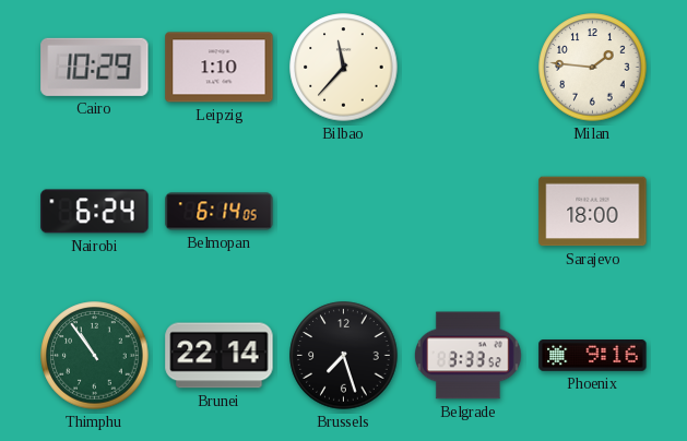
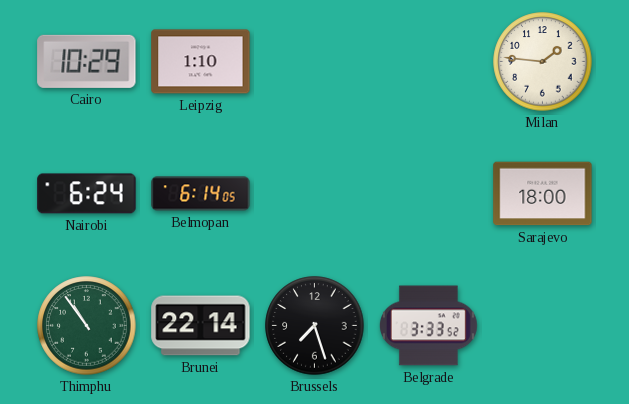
Bilbao: 11:37 -> none (344, 68)
Phoenix: 9:16 -> none (593, 356)
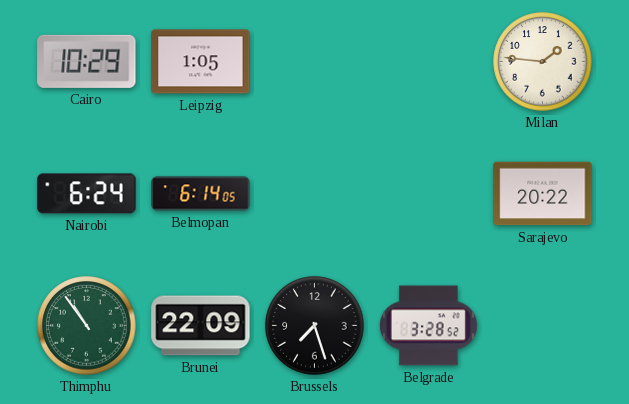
Leipzig: 1:10 -> 1:05 (201, 62)
Sarajevo: 18:00 -> 20:22 (543, 194)
Brunei: 22:14 -> 22:09 (201, 326)
Belgrade: 3:33 -> 3:28 (428, 326)
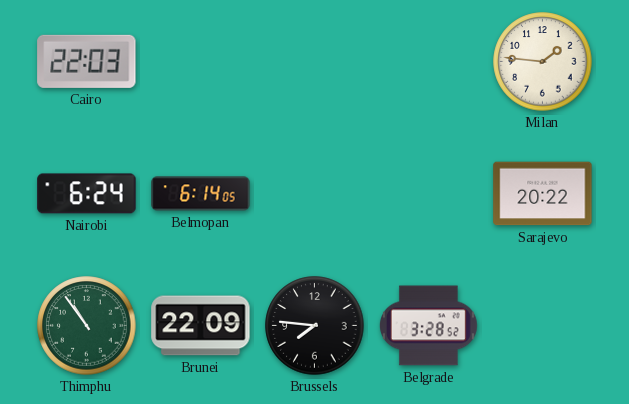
Cairo: 10:29 -> 22:03 (87, 61)
Leipzig: 1:05 -> none (201, 62)
Brussels: 7:27 -> 7:46 (315, 326)
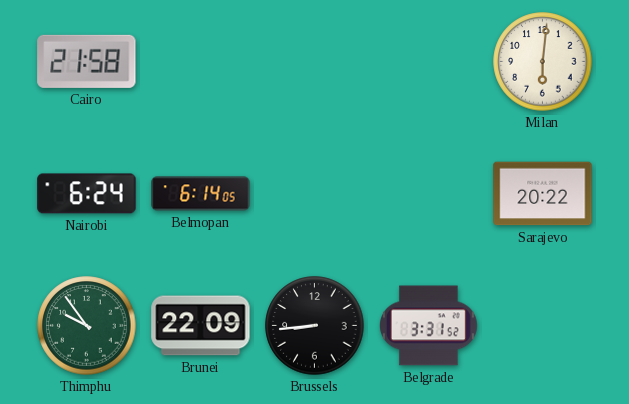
Cairo: 22:03 -> 21:58 (87, 61)
Milan: 1:46 -> 6:01 (543, 62)
Thimphu: 10:54 -> 9:54 (87, 326)
Brussels: 7:46 -> 8:44 (315, 326)
Belgrade: 3:28 -> 3:31 (428, 326)
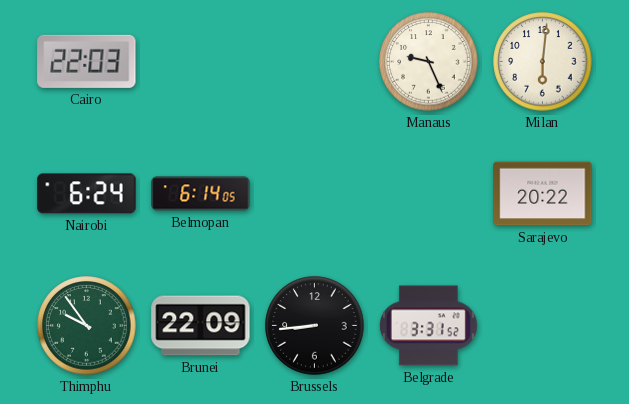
Cairo: 21:58 -> 22:03 (87, 61)
Manaus: none -> 9:26 (429, 62)
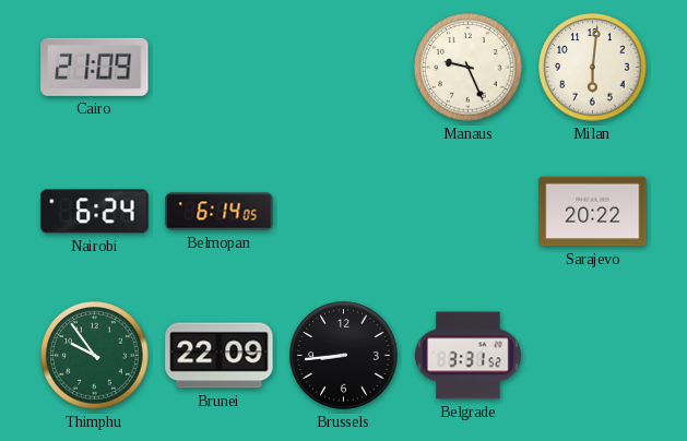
Cairo: 22:03 -> 21:09 (95, 67)
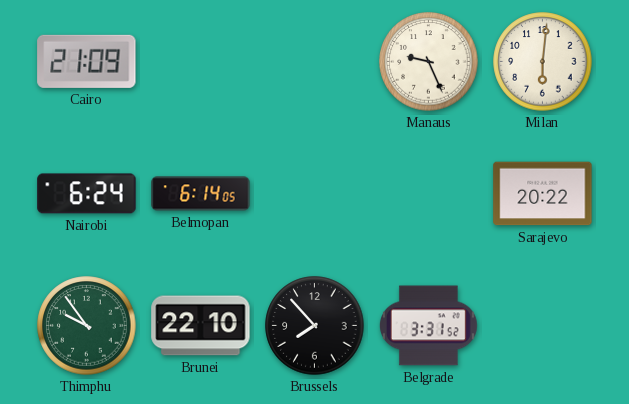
Brunei: 22:09 -> 22:10 (201, 326)
Brussels: 8:44 -> 7:53 (315, 326)
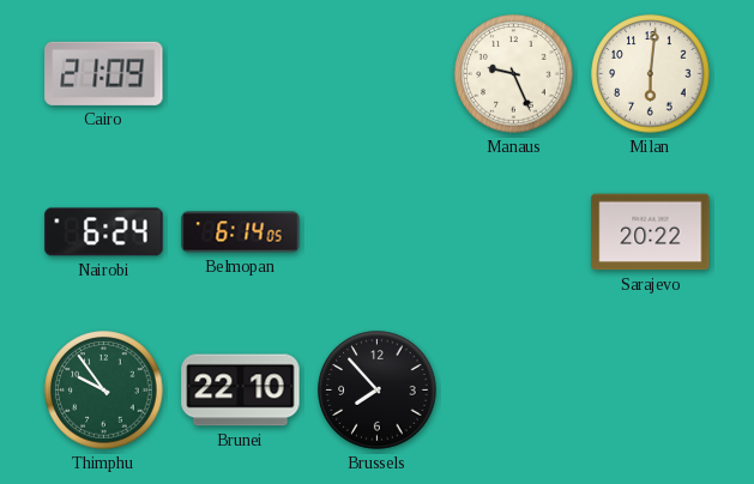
Belgrade: 3:31 -> none (428, 326)
